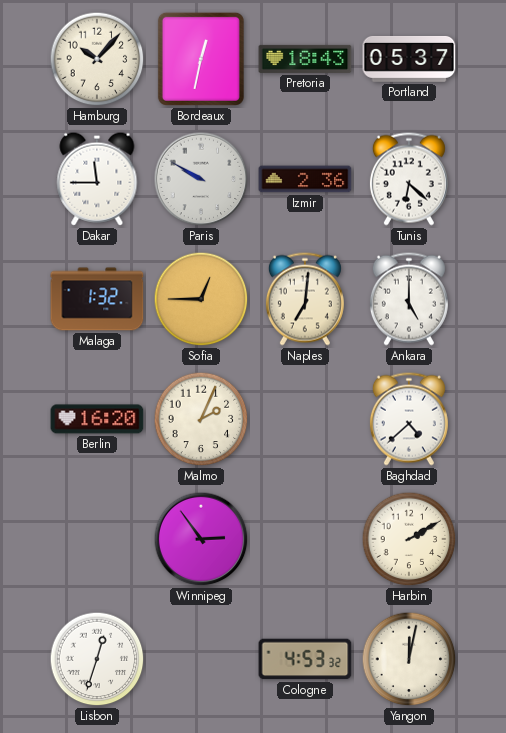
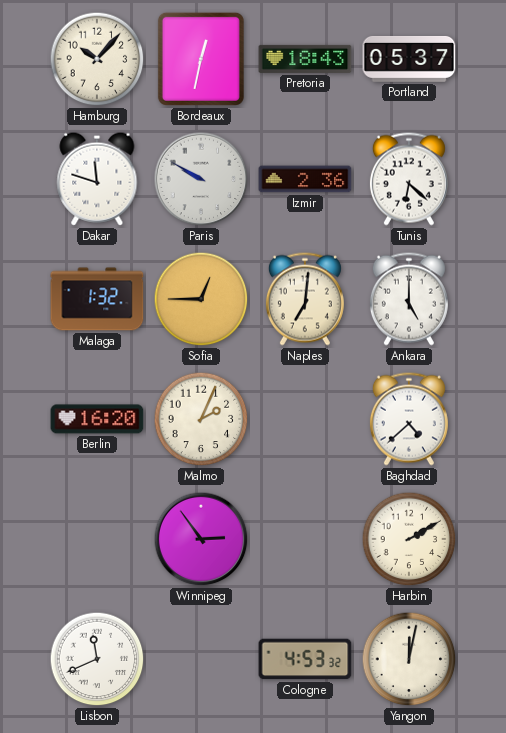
Dakar: 11:45 -> 11:48 (97, 179)
Lisbon: 12:33 -> 11:41 (97, 659)
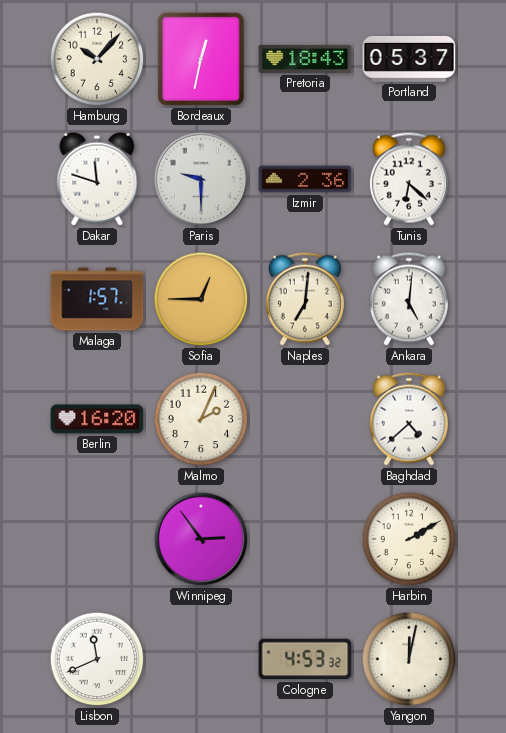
Paris: 9:50 -> 9:30 (201, 179)
Malaga: 1:32 -> 1:57 (97, 299)
Ankara: 5:00 -> 5:01 (409, 299)
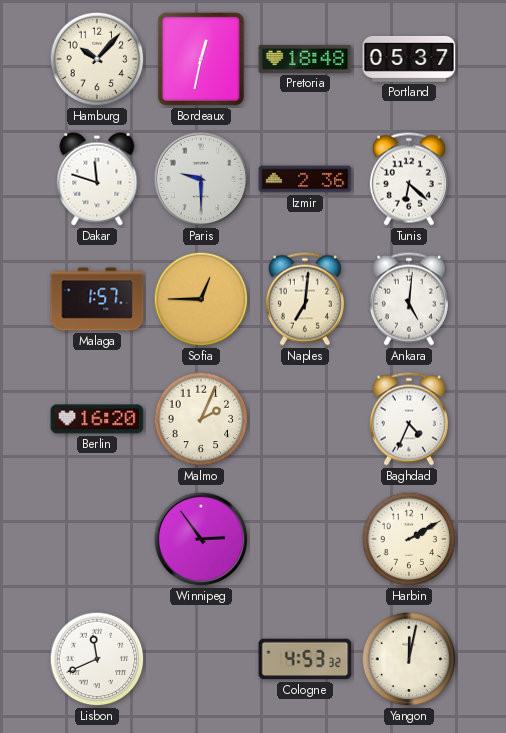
Pretoria: 18:43 -> 18:48 (305, 59)
Baghdad: 4:38 -> 4:34 (409, 419)
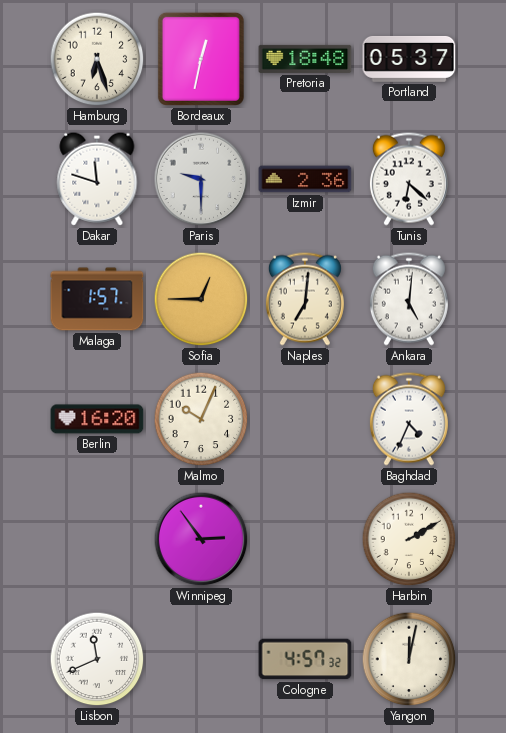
Hamburg: 10:07 -> 6:27 (97, 59)
Malmo: 2:04 -> 10:04 (201, 419)
Cologne: 4:53 -> 4:57 (305, 659)
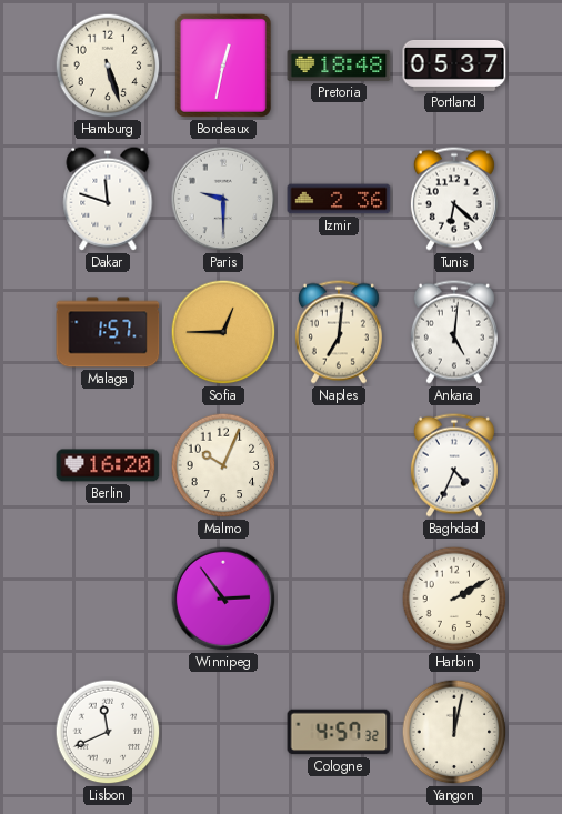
Hamburg: 6:27 -> 5:27 (108, 66)
